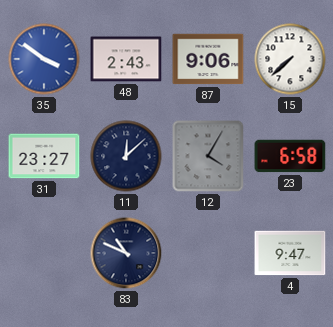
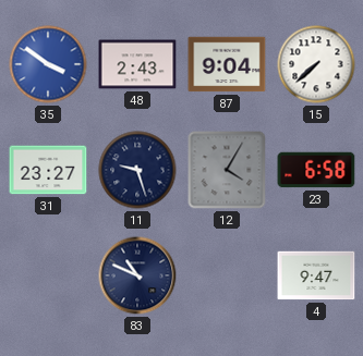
87: 9:06 -> 9:04 (227, 64)
11: 12:08 -> 9:27 (137, 170)
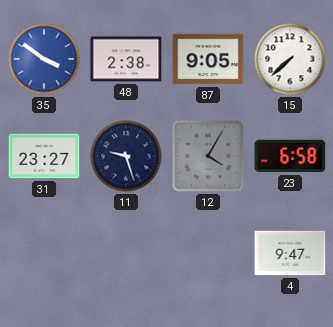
48: 2:43 -> 2:38 (126, 59)
87: 9:04 -> 9:05 (208, 59)
83: 10:49 -> none (137, 275)
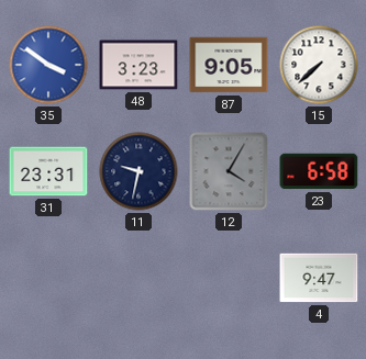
48: 2:38 -> 3:23 (138, 65)
31: 23:27 -> 23:31 (48, 171)
11: 9:27 -> 9:32 (138, 171)
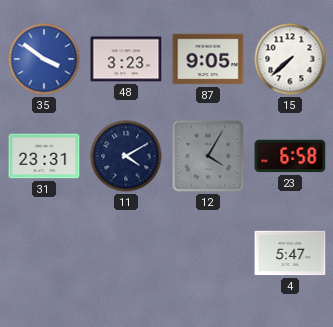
11: 9:32 -> 4:10 (126, 156)
4: 9:47 -> 5:47 (290, 253)
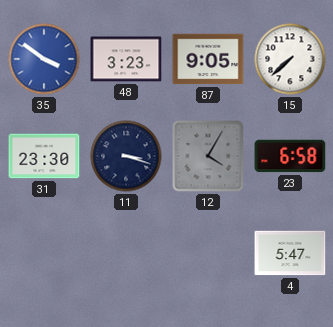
31: 23:31 -> 23:30 (44, 156)
11: 4:10 -> 3:18 (126, 156)
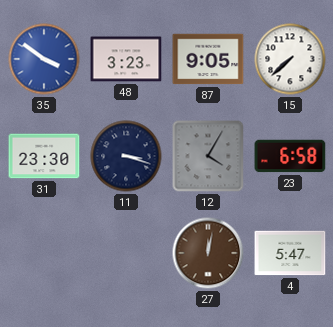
27: none -> 12:02 (208, 253)
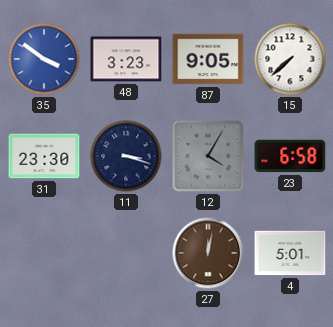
4: 5:47 -> 5:01 (290, 253)
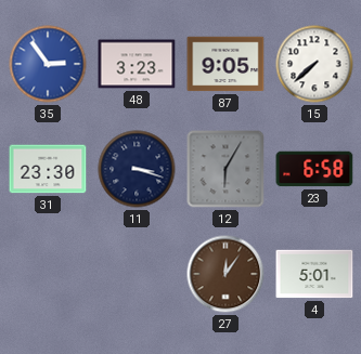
35: 3:51 -> 2:54 (48, 64)
12: 4:05 -> 6:05 (225, 169)
27: 12:02 -> 12:06 (225, 274)
